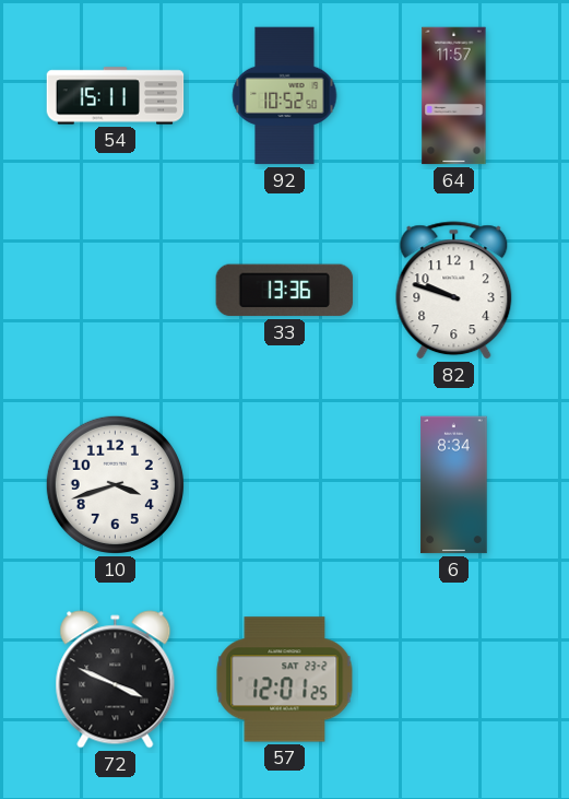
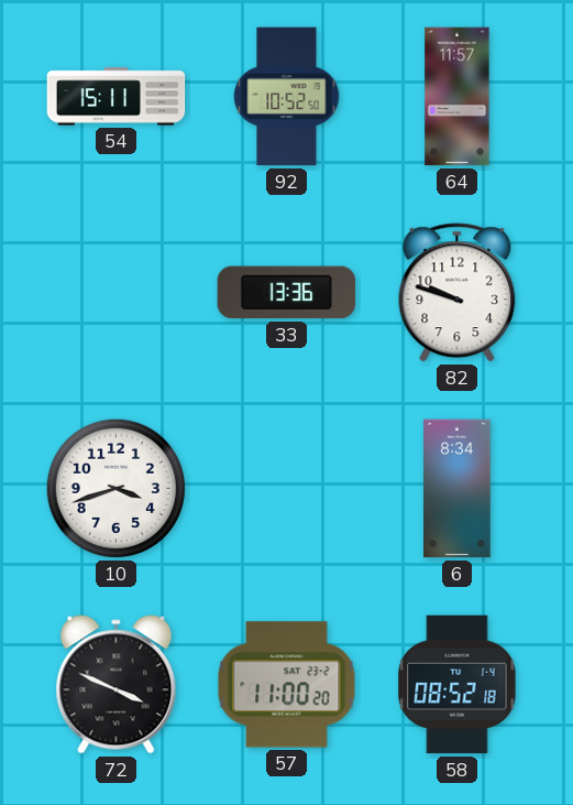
57: 12:01 -> 11:00 (287, 685)
58: none -> 08:52 (458, 685)
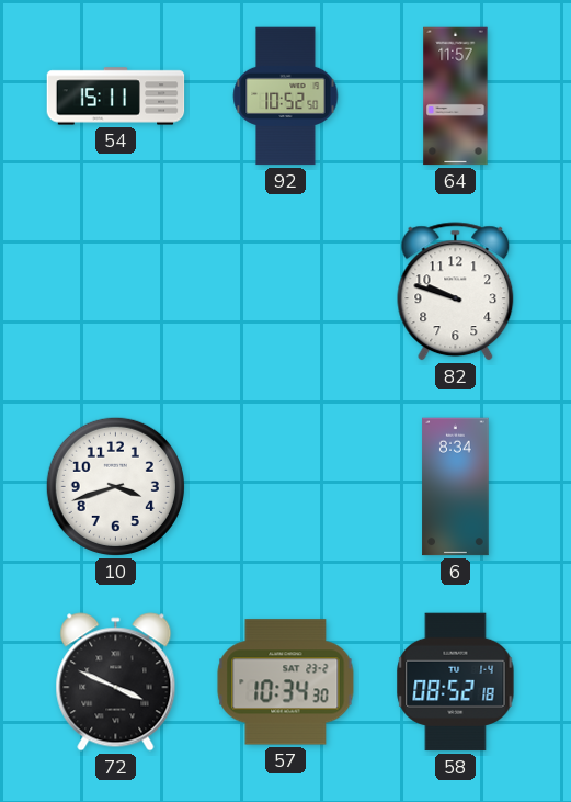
33: 13:36 -> none (287, 293)
57: 11:00 -> 10:34 (286, 682)
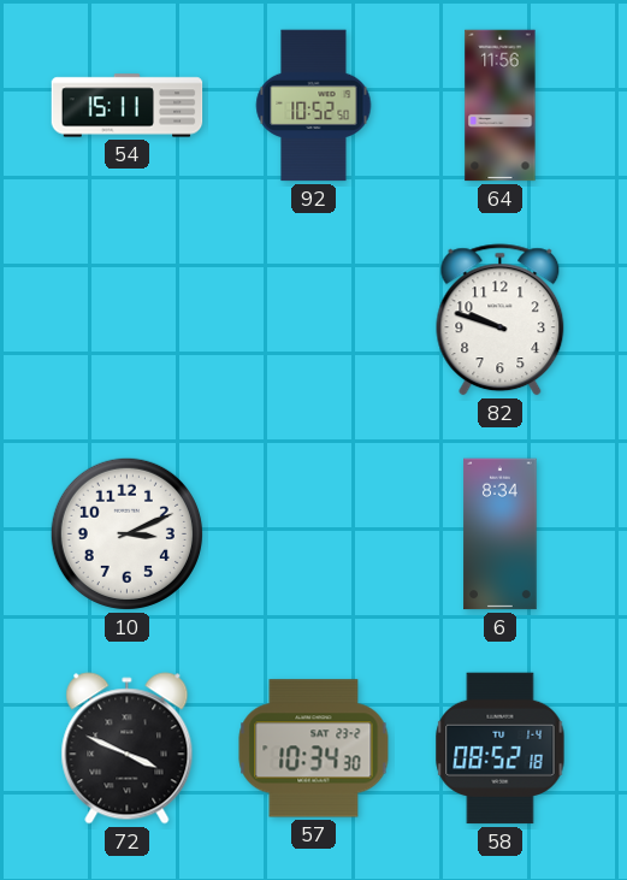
64: 11:57 -> 11:56 (501, 106)
10: 3:42 -> 3:11 (126, 533)
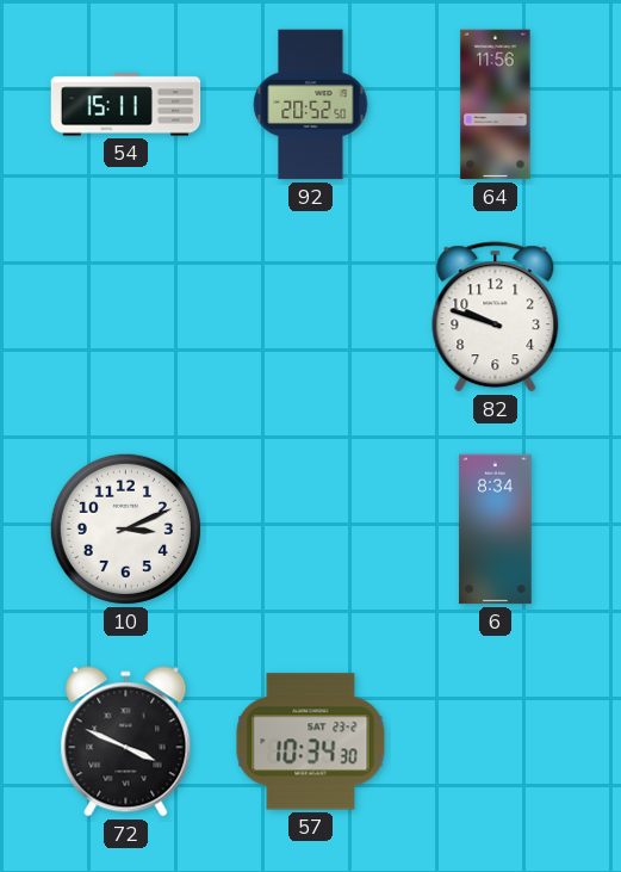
92: 10:52 -> 20:52 (311, 105)
58: 08:52 -> none (501, 749)
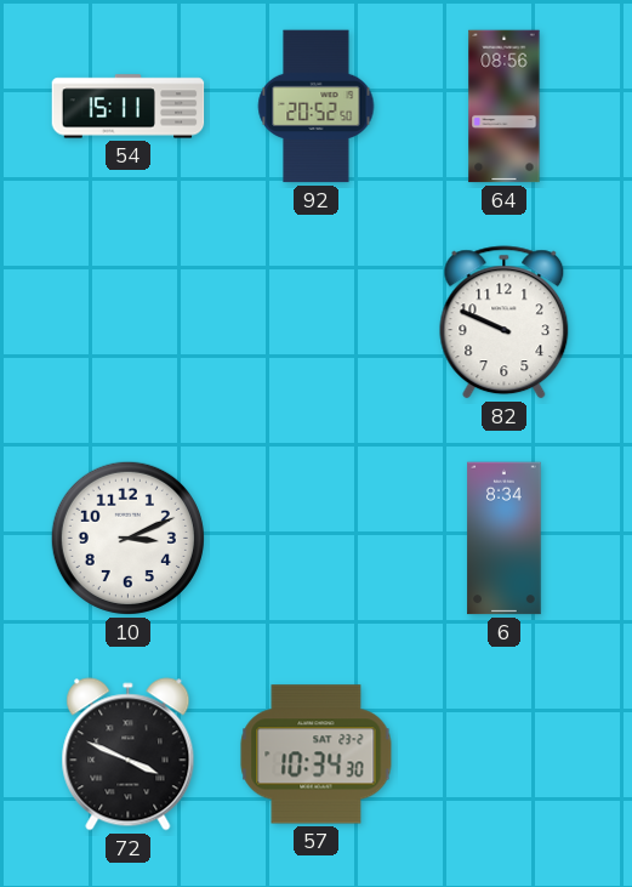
64: 11:56 -> 08:56 (505, 107)
82: 9:48 -> 9:49 (505, 323)
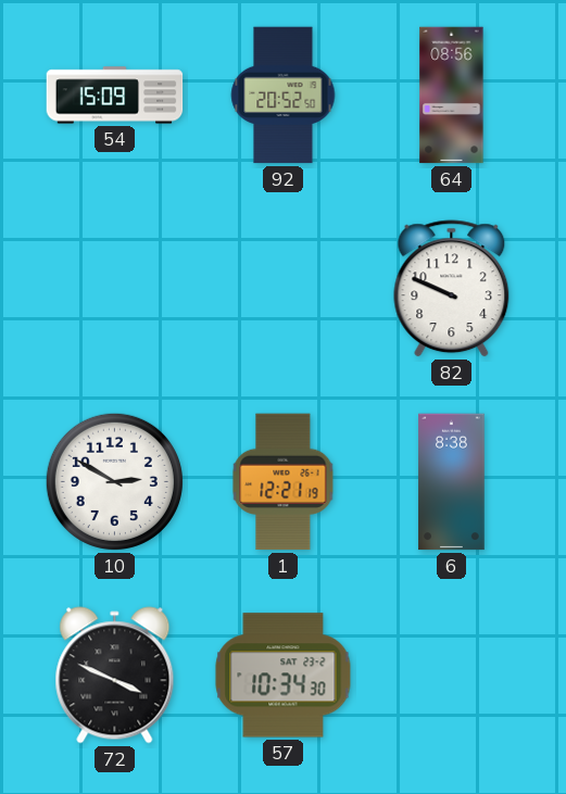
54: 15:11 -> 15:09 (115, 96)
10: 3:11 -> 2:50 (114, 481)
1: none -> 12:21 (284, 482)
6: 8:34 -> 8:38 (452, 482)
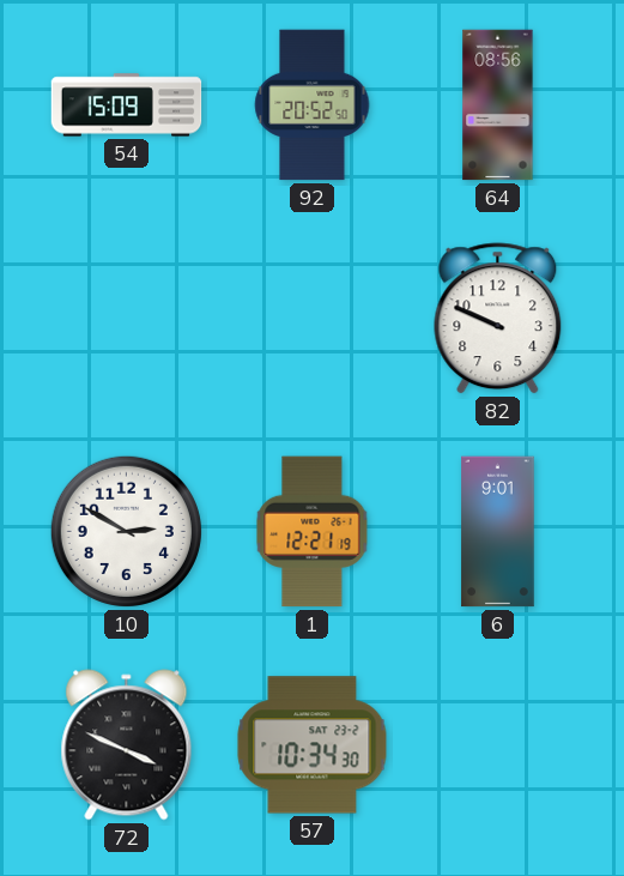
6: 8:38 -> 9:01 (498, 532)
